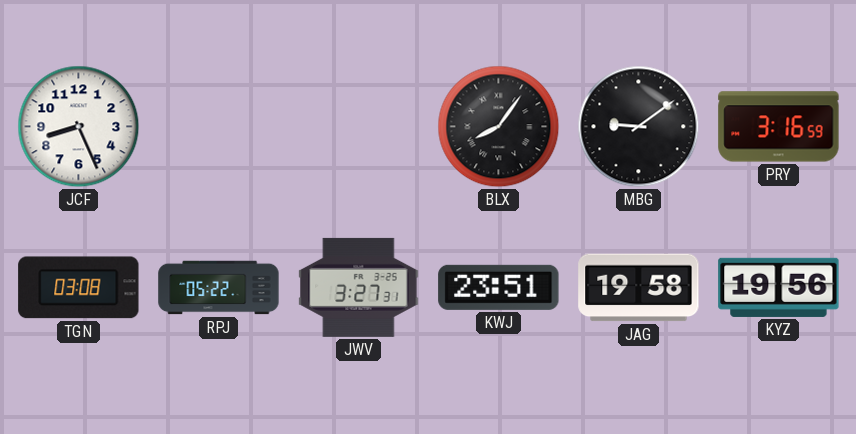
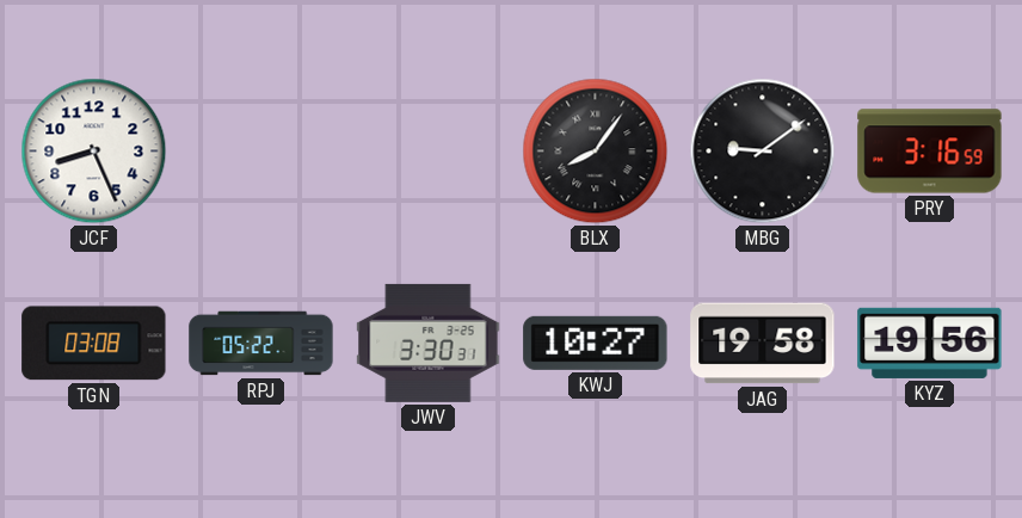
JWV: 3:27 -> 3:30 (429, 343)
KWJ: 23:51 -> 10:27 (596, 343)
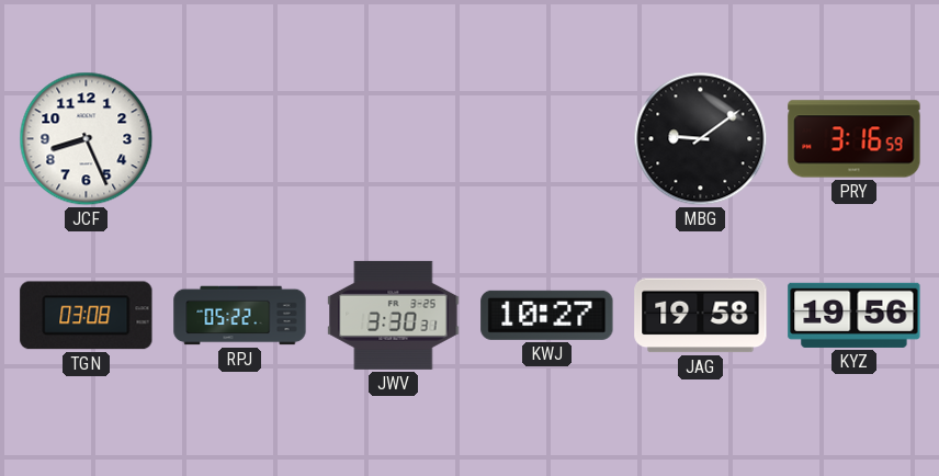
BLX: 8:06 -> none (596, 152)
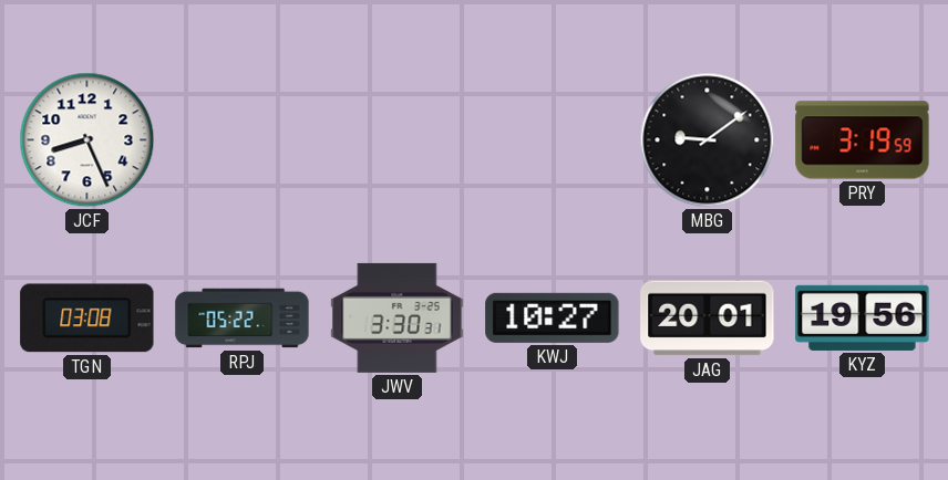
PRY: 3:16 -> 3:19 (863, 140)
JAG: 19:58 -> 20:01 (708, 319)
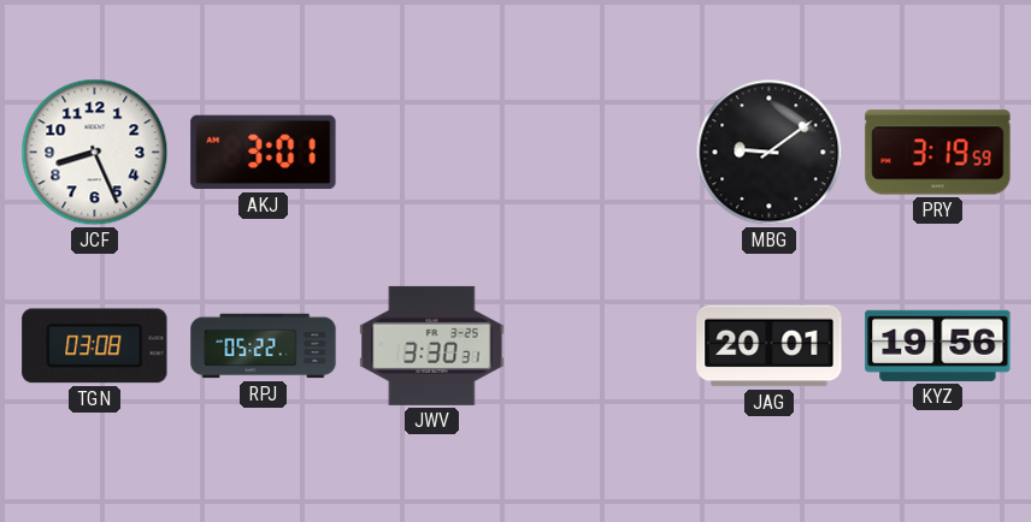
AKJ: none -> 3:01 (264, 153)
KWJ: 10:27 -> none (553, 317)
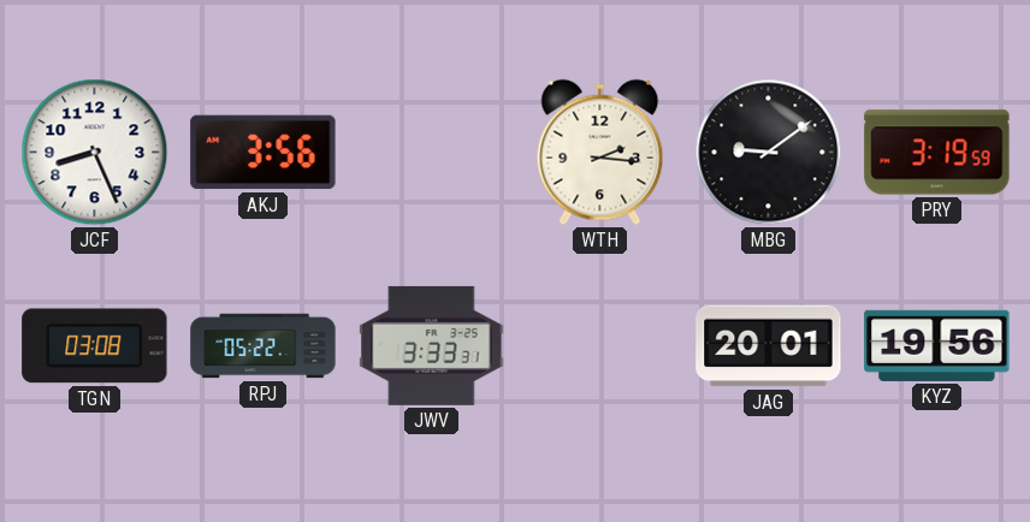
AKJ: 3:01 -> 3:56 (264, 153)
WTH: none -> 2:16 (600, 153)
JWV: 3:30 -> 3:33 (432, 345)
